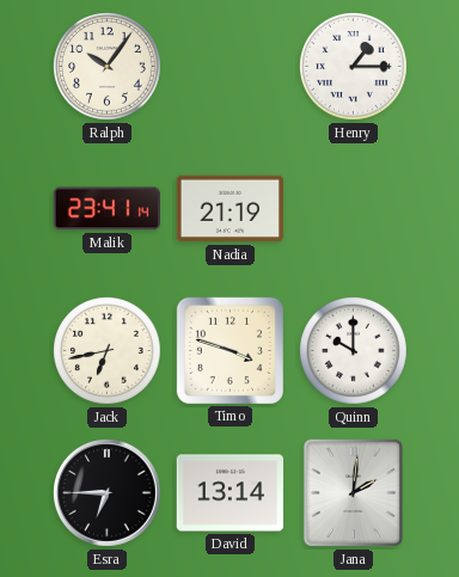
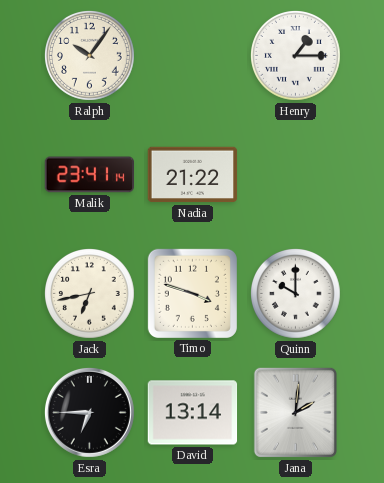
Nadia: 21:19 -> 21:22 (193, 175)
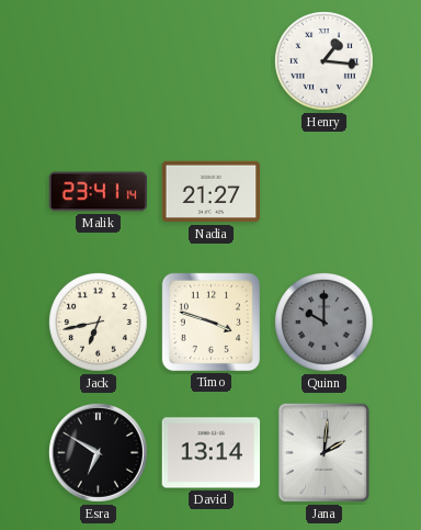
Ralph: 10:06 -> none (90, 56)
Henry: 1:15 -> 1:16 (325, 61)
Nadia: 21:22 -> 21:27 (212, 192)
Quinn dial: white -> grey (325, 323)
Esra: 6:45 -> 6:50 (99, 453)
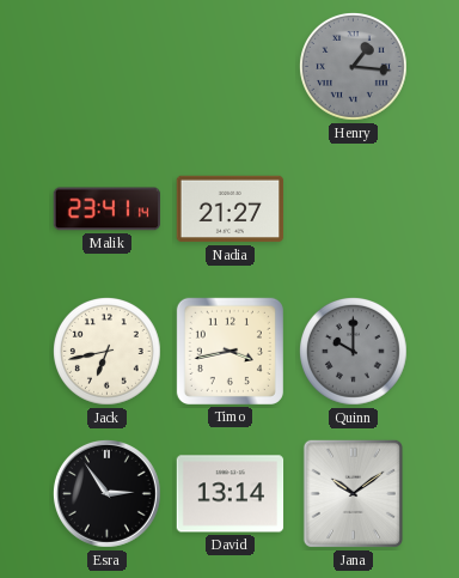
Henry dial: white -> grey (354, 67)
Timo: 3:48 -> 3:43 (229, 351)
Esra: 6:50 -> 2:54 (108, 494)
Jana: 2:01 -> 10:09 (353, 493)
